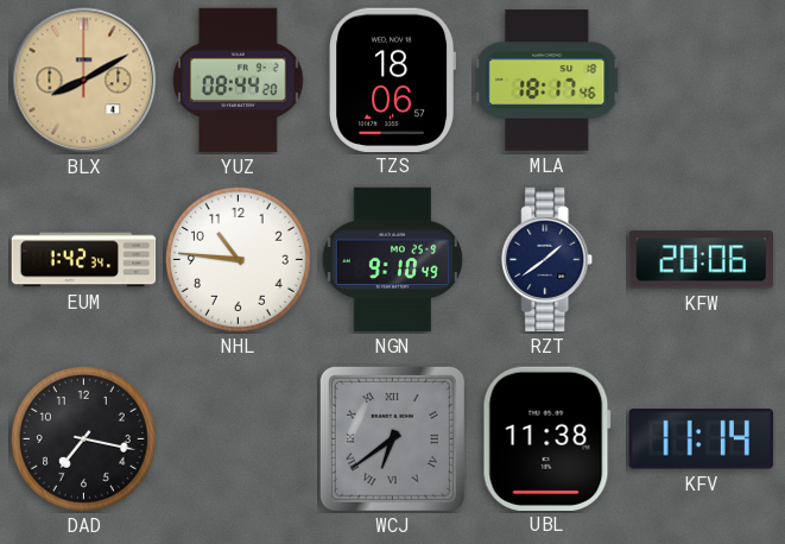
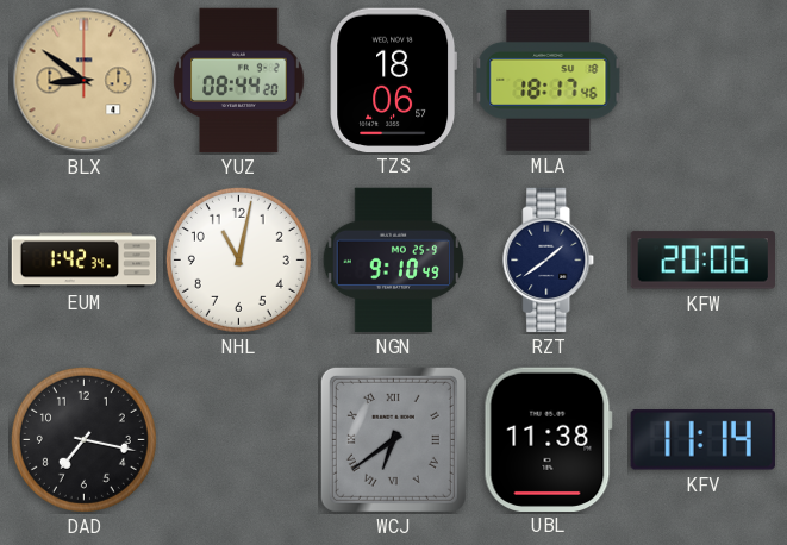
BLX: 8:10 -> 8:51 (85, 81)
NHL: 10:46 -> 11:02 (238, 259)
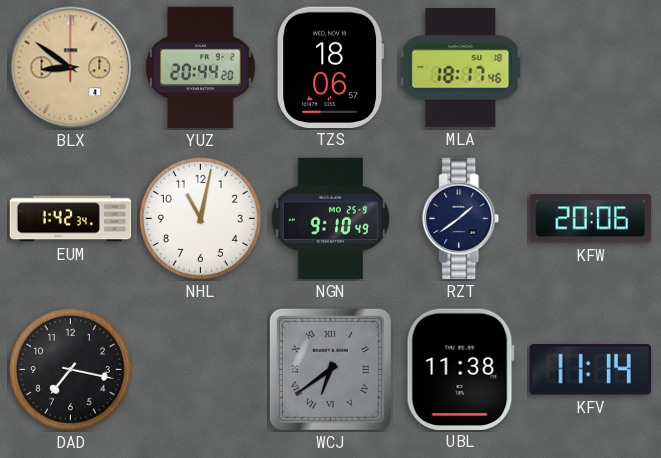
YUZ: 08:44 -> 20:44 (201, 68)
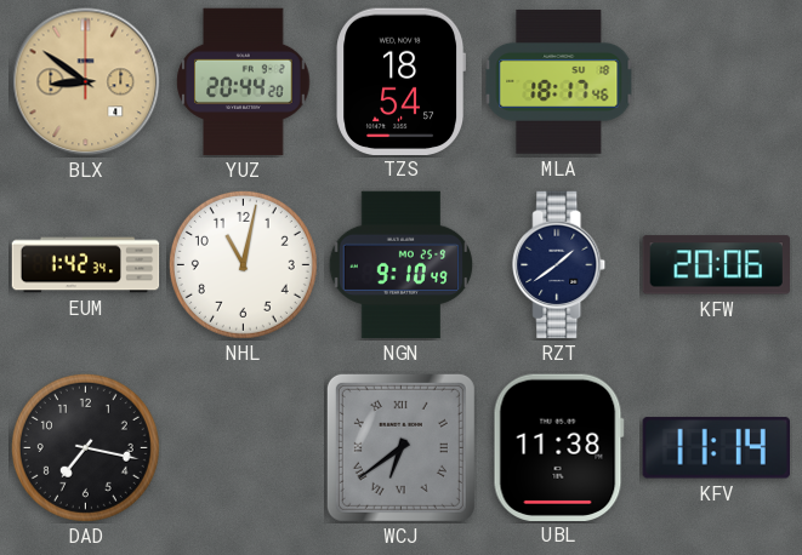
TZS: 18:06 -> 18:54 (402, 81)
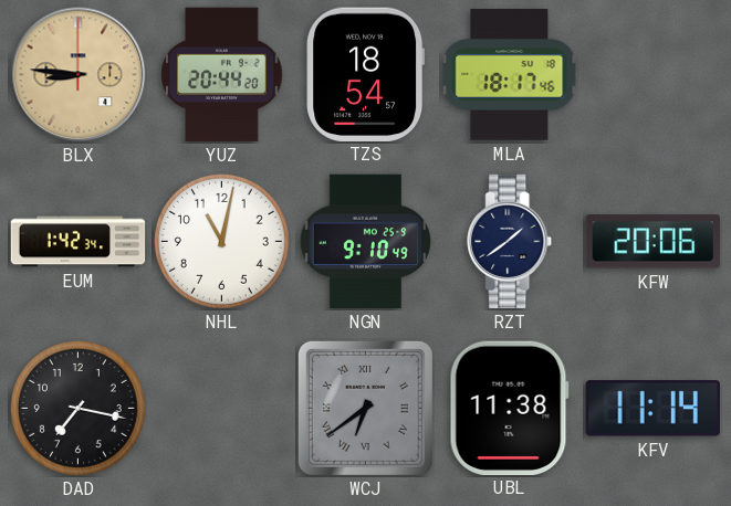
BLX: 8:51 -> 8:46 (79, 75)
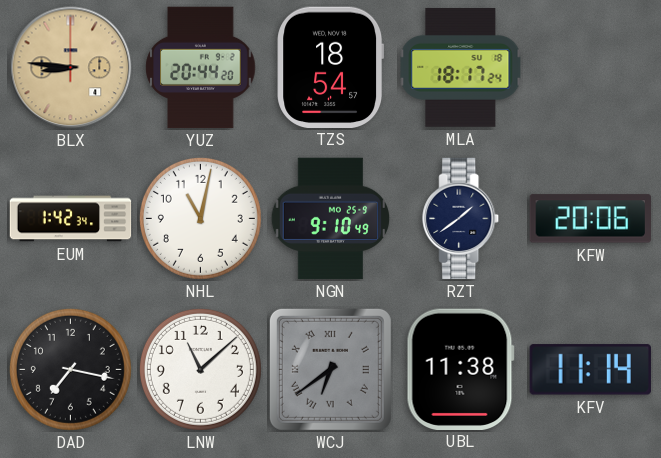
MLA: 18:17:46 -> 18:17:24 (461, 68)
LNW: none -> 11:08 (200, 369)
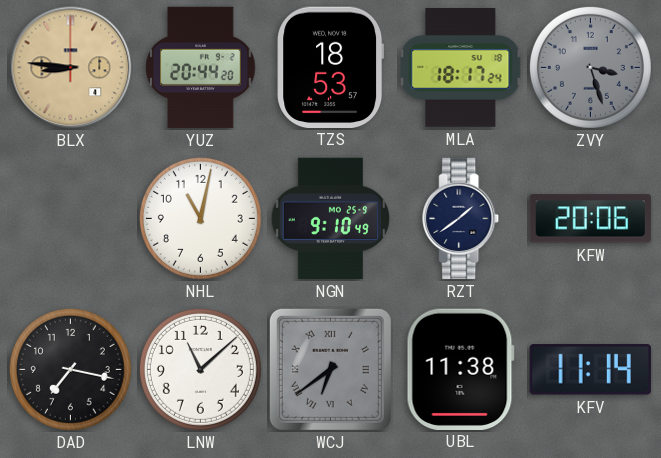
TZS: 18:54 -> 18:53 (331, 67)
ZVY: none -> 3:27 (590, 67)
EUM: 1:42 -> none (71, 219)
